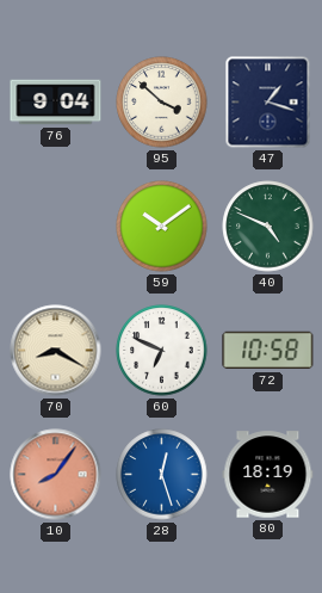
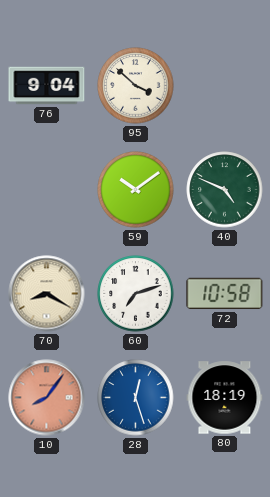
47: 1:18 -> none (268, 103)
60: 6:49 -> 7:12 (136, 294)
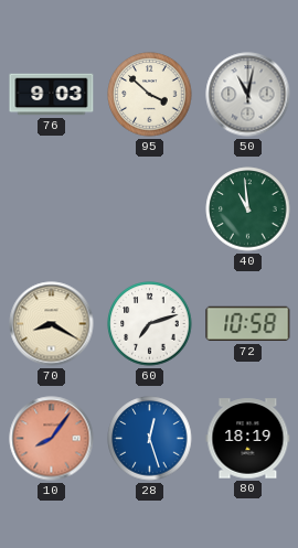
76: 9:04 -> 9:03 (52, 95)
50: none -> 11:02 (248, 95)
59: 10:09 -> none (136, 190)
40: 4:49 -> 10:59 (248, 209)
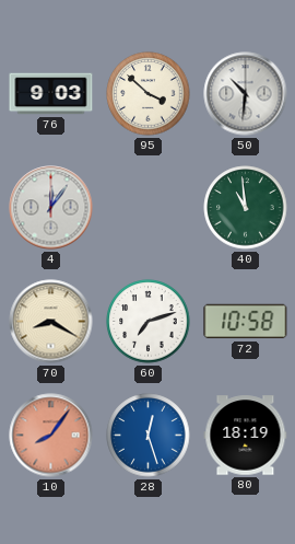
50: 11:02 -> 10:31 (246, 94)
4: none -> 12:06 (51, 208)
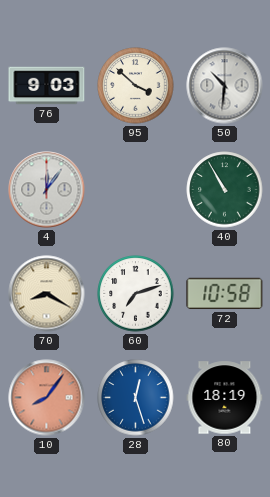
40: 10:59 -> 10:55 (225, 190)
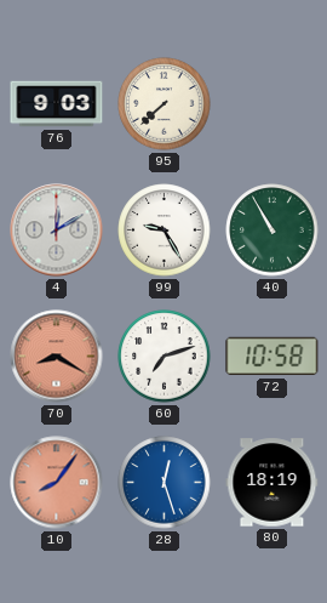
95: 3:52 -> 7:38 (165, 104)
50: 10:31 -> none (225, 86)
4: 12:06 -> 12:10 (57, 231)
99: none -> 9:25 (165, 231)
70 dial: cream -> salmon (57, 357)
